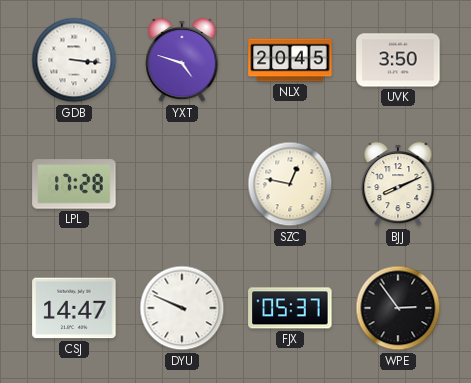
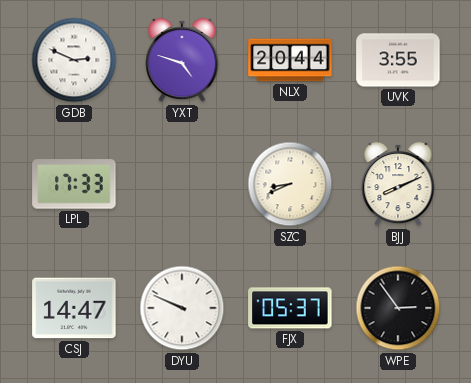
GDB: 3:16 -> 2:49 (74, 60)
NLX: 20:45 -> 20:44 (290, 60)
UVK: 3:50 -> 3:55 (398, 60)
LPL: 17:28 -> 17:33 (74, 184)
SZC: 12:47 -> 8:41 (290, 184)
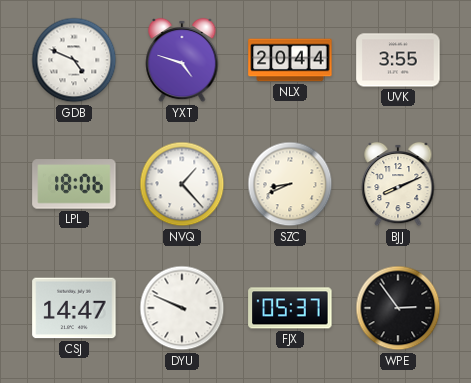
GDB: 2:49 -> 4:49 (74, 60)
LPL: 17:33 -> 18:06 (74, 184)
NVQ: none -> 1:23 (182, 184)
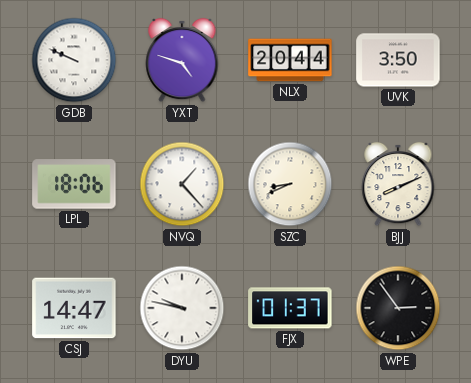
GDB: 4:49 -> 9:49 (74, 60)
UVK: 3:55 -> 3:50 (398, 60)
DYU: 9:49 -> 9:47 (182, 308)
FJX: 05:37 -> 01:37 (290, 308)
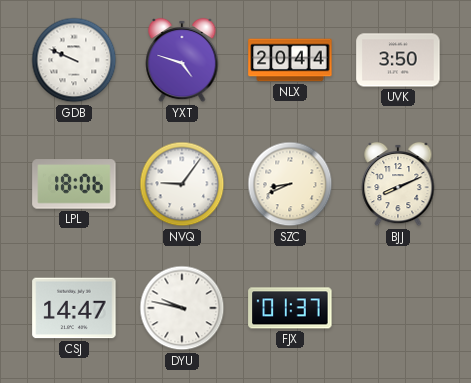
NVQ: 1:23 -> 9:06 (182, 184)
WPE: 2:54 -> none (398, 308)
